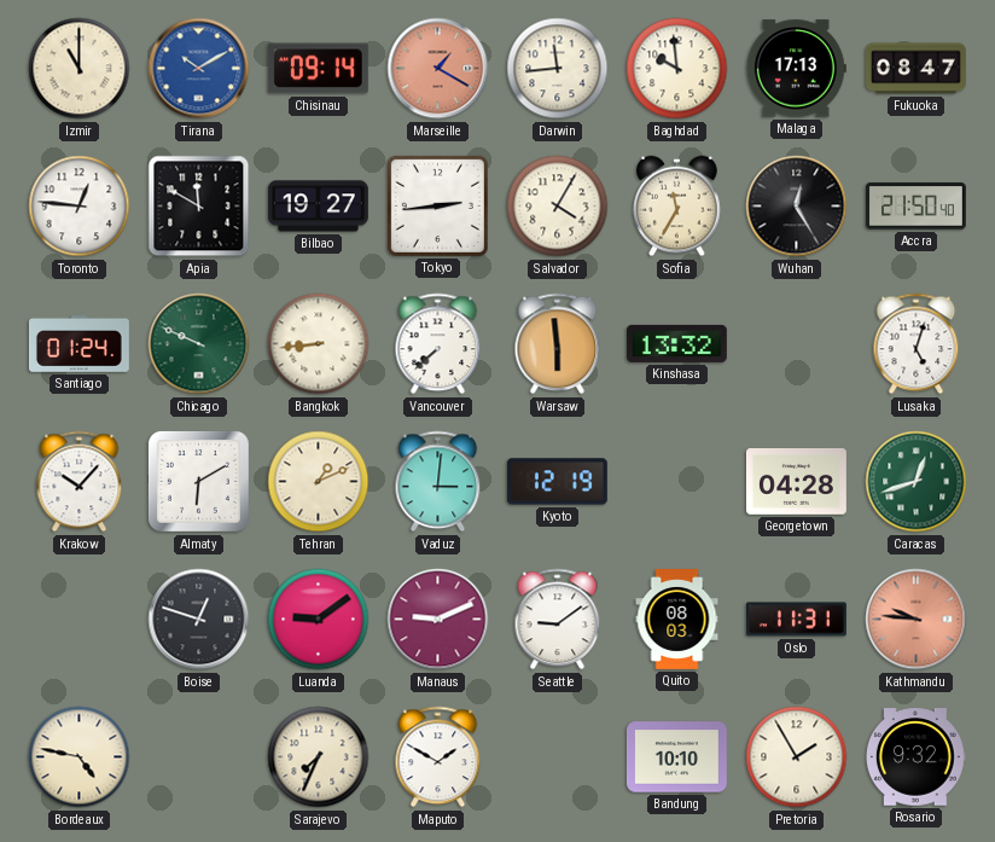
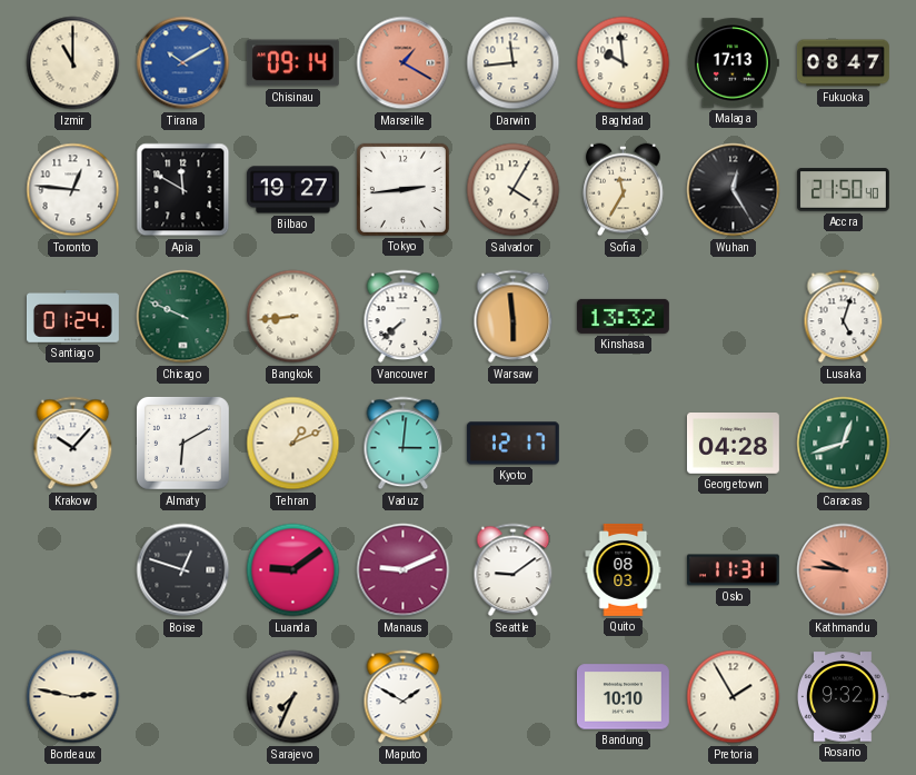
Kyoto: 12:19 -> 12:17 (512, 444)
Bordeaux: 4:47 -> 2:47 (73, 697)
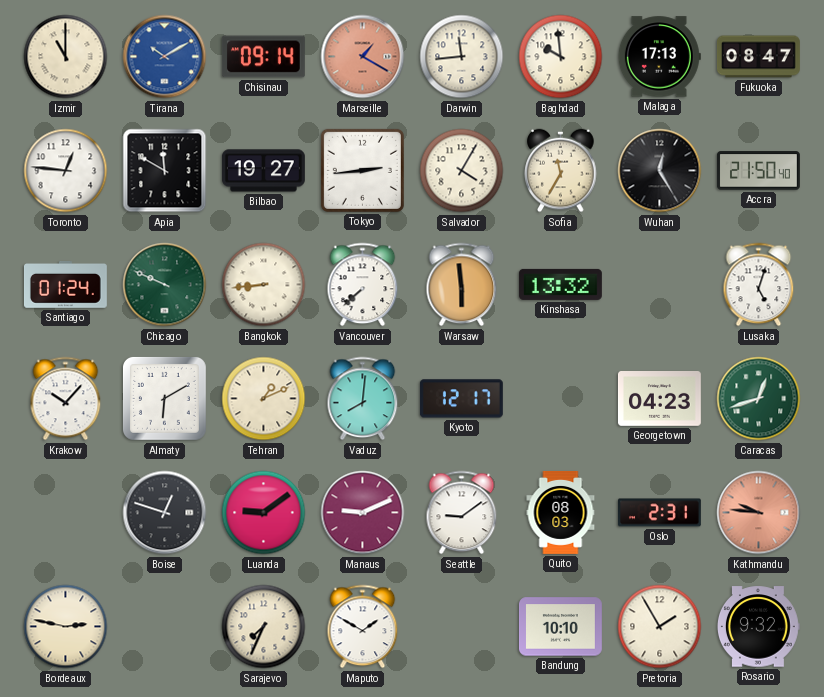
Vaduz: 3:01 -> 8:01 (363, 399)
Georgetown: 04:28 -> 04:23 (659, 399)
Oslo: 11:31 -> 2:31 (659, 513)
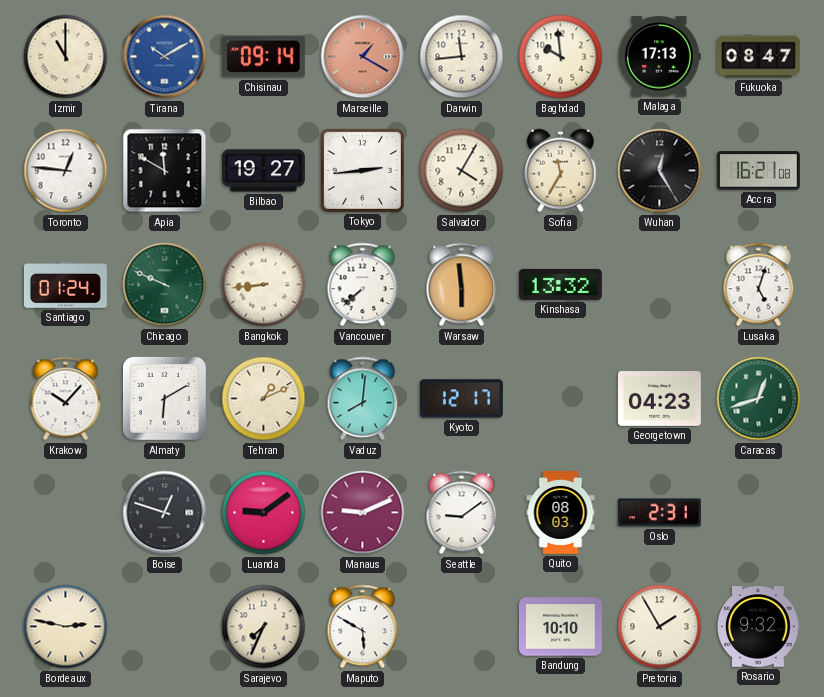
Accra: 21:50 -> 16:21 (758, 171)
Kathmandu: 9:46 -> none (759, 513)
Maputo: 1:50 -> 5:50 (363, 627)
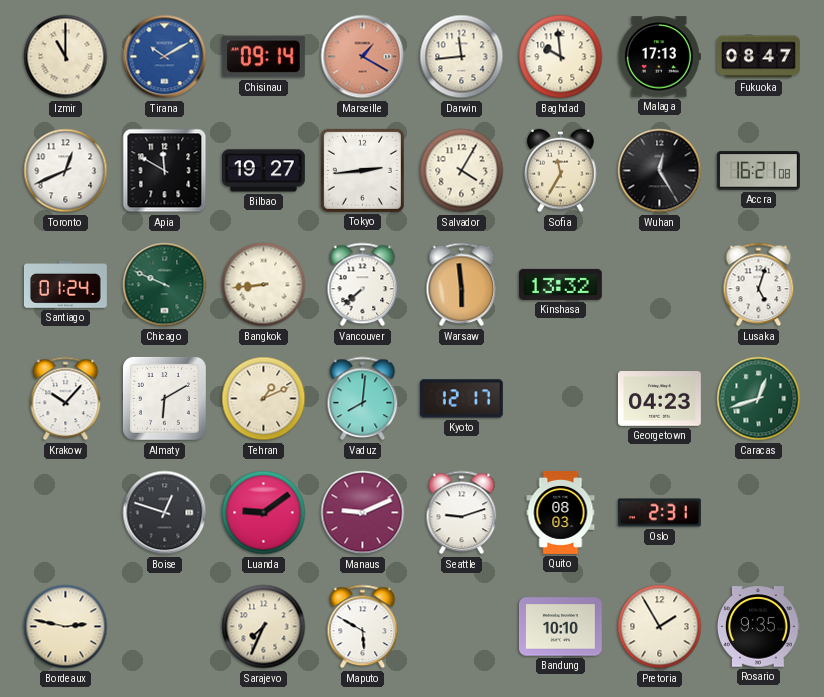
Toronto: 12:46 -> 12:41 (66, 171)
Seattle: 9:09 -> 9:12 (462, 513)
Rosario: 9:32 -> 9:35 (758, 627)
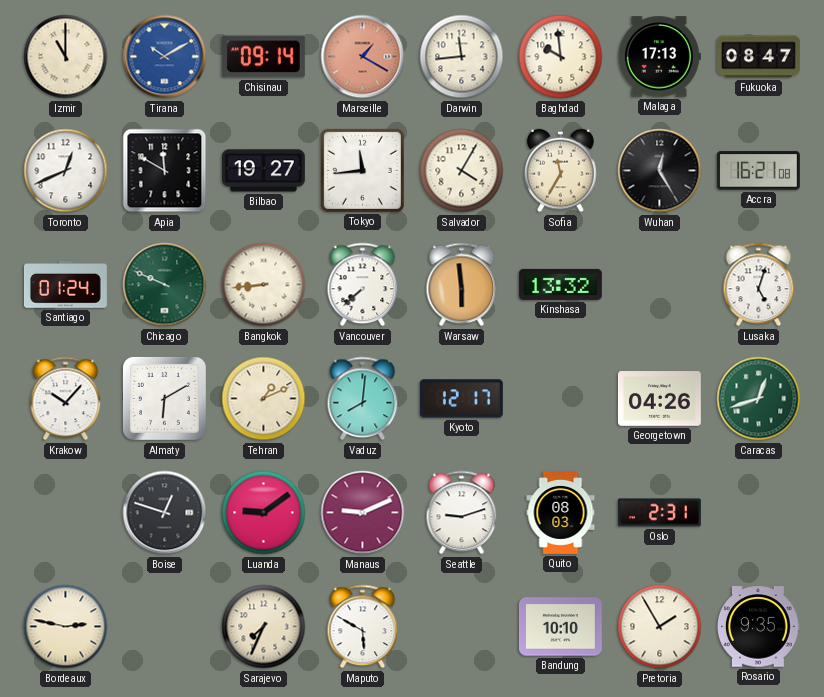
Tokyo: 2:44 -> 11:44 (362, 170)
Georgetown: 04:23 -> 04:26 (659, 399)
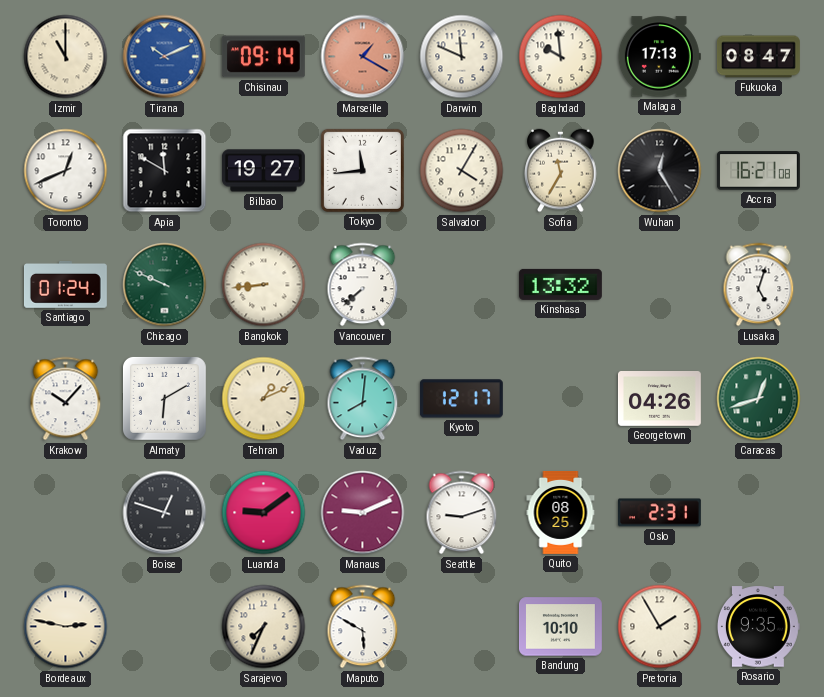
Tirana: 10:10 -> 10:11 (165, 57)
Darwin: 11:44 -> 11:49 (462, 57)
Warsaw: 5:59 -> none (462, 285)
Quito: 08:03 -> 08:25 (561, 512)
